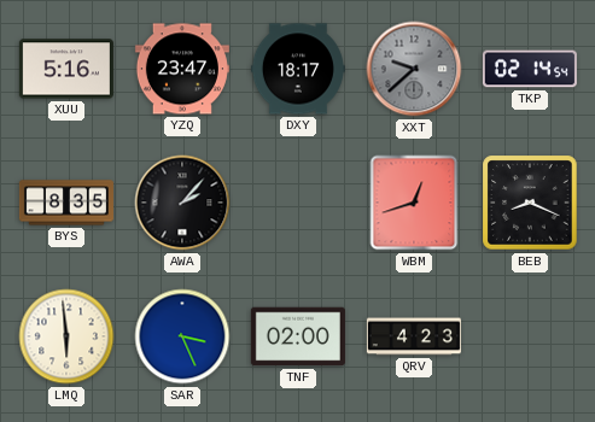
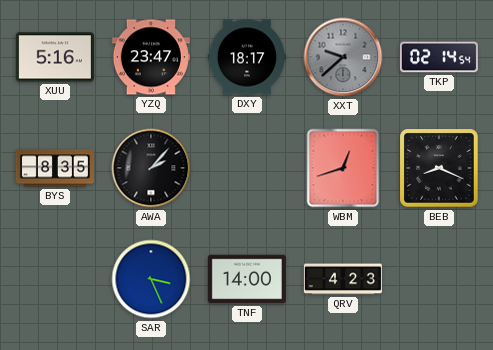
LMQ: 5:59 -> none (66, 336)
TNF: 02:00 -> 14:00 (247, 279)
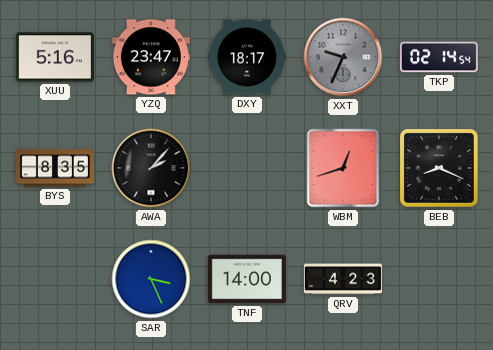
XXT: 9:38 -> 9:34 (343, 57)
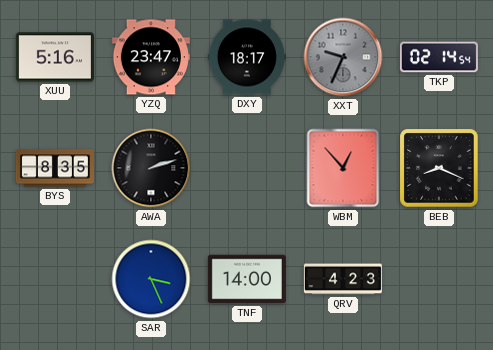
AWA: 2:07 -> 2:12 (151, 168)
WBM: 12:42 -> 12:53 (343, 168)
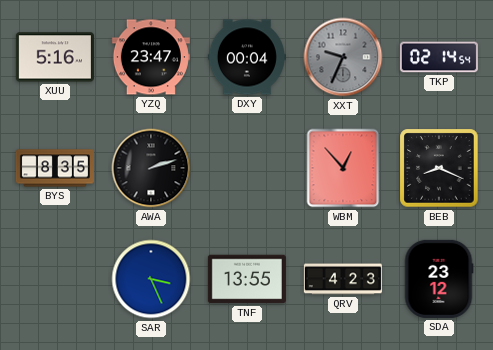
DXY: 18:17 -> 00:04 (247, 57)
TNF: 14:00 -> 13:55 (247, 279)
SDA: none -> 23:12 (439, 279)
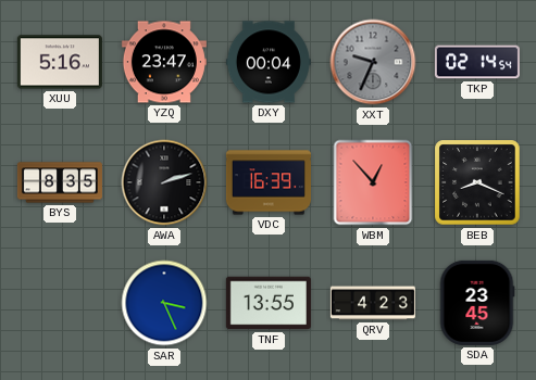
VDC: none -> 16:39 (269, 182)
SDA: 23:12 -> 23:45 (477, 303)
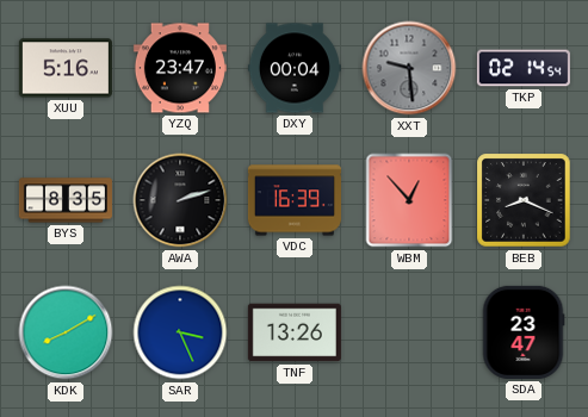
XXT: 9:34 -> 9:29 (409, 68)
KDK: none -> 8:10 (66, 332)
TNF: 13:55 -> 13:26 (295, 332)
QRV: 4:23 -> none (373, 303)
SDA: 23:45 -> 23:47 (524, 332)
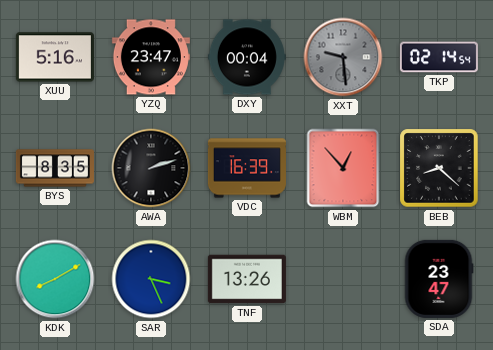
BEB: 8:19 -> 8:22 (439, 168)
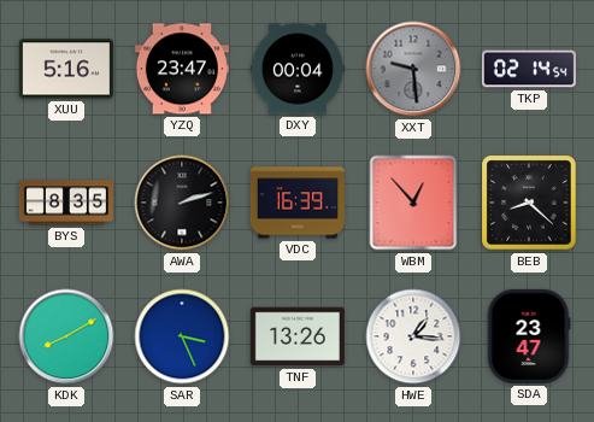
HWE: none -> 1:16 (413, 336)
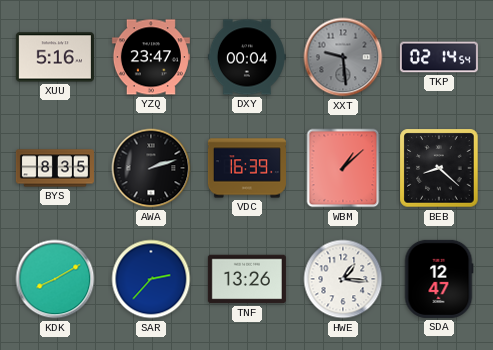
WBM: 12:53 -> 1:08 (343, 168)
SAR: 3:26 -> 2:37 (151, 279)
SDA: 23:47 -> 12:47 (439, 279)
